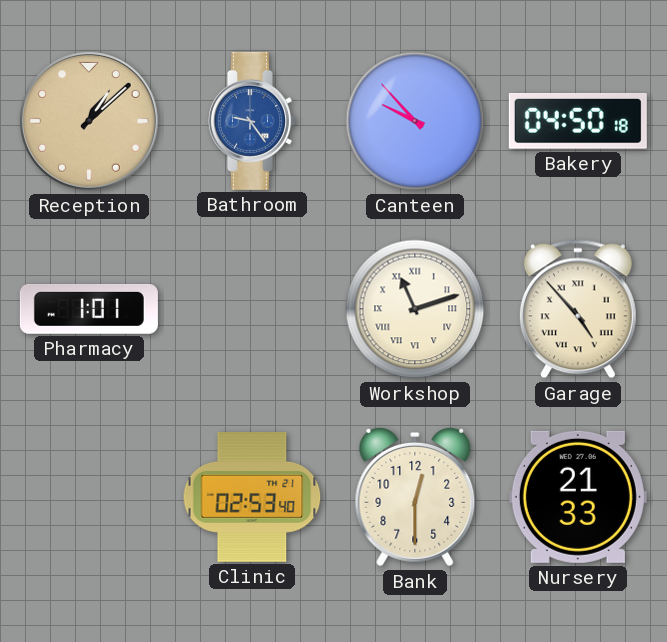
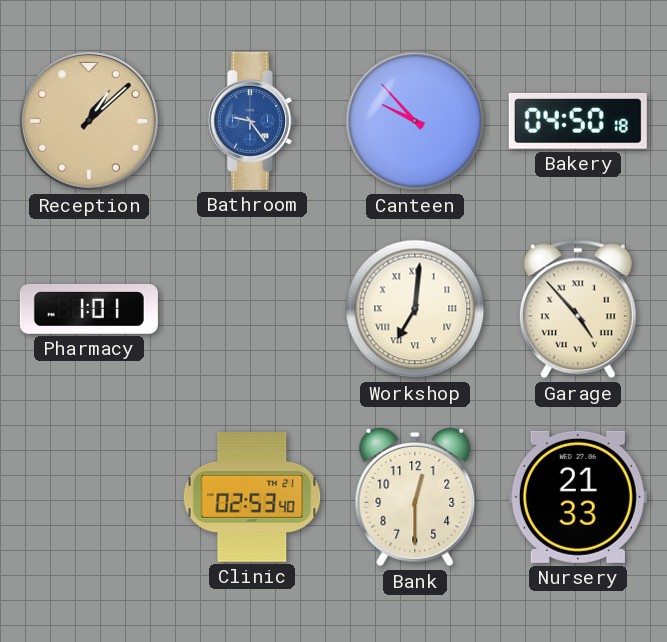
Workshop: 11:12 -> 7:01 (415, 309)
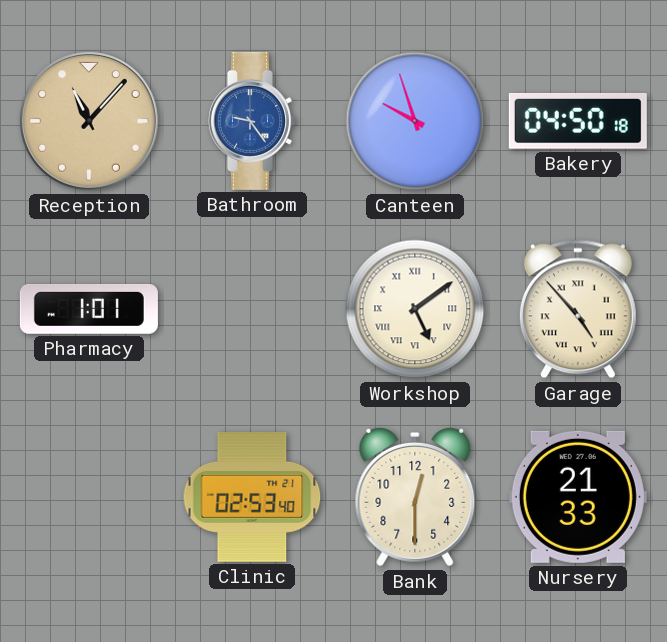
Reception: 1:08 -> 11:07 (90, 122)
Canteen: 9:53 -> 9:57 (415, 121)
Workshop: 7:01 -> 5:09 (415, 309)
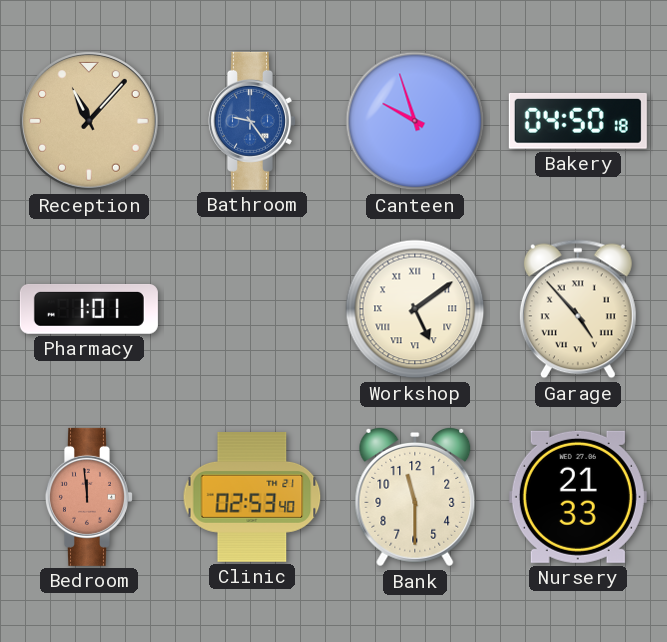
Bedroom: none -> 11:59 (89, 497)
Bank: 12:30 -> 11:30 (415, 497)
